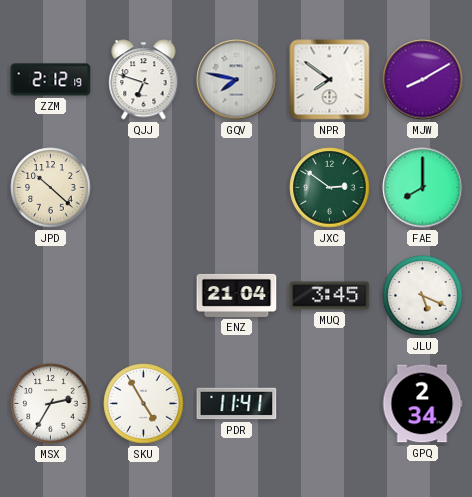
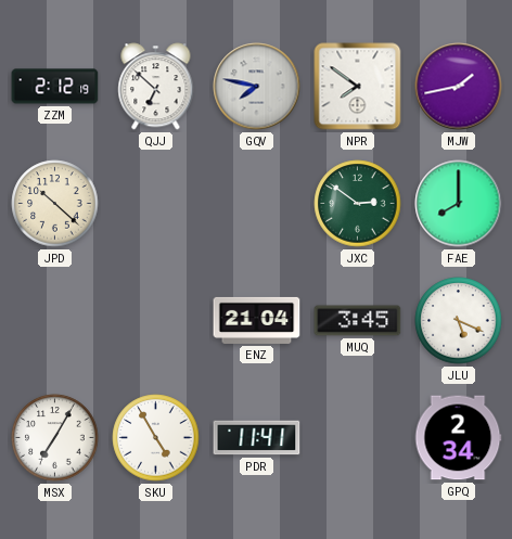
QJJ: 6:48 -> 6:52 (156, 87)
MJW: 8:10 -> 1:43 (459, 87)
MSX: 2:35 -> 7:05 (55, 438)
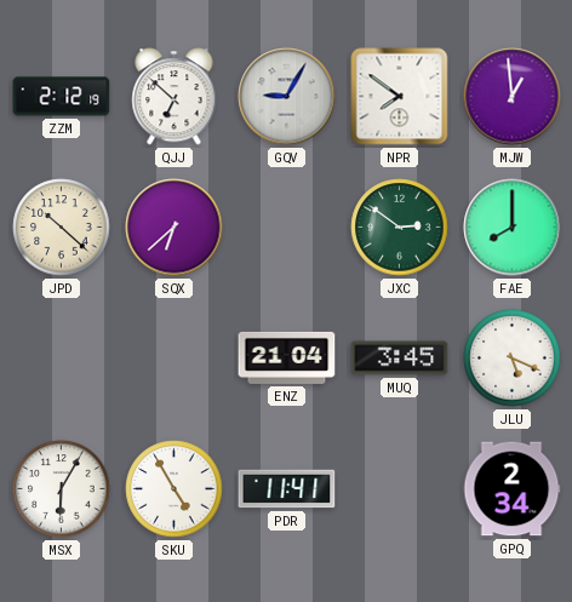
GQV: 7:47 -> 9:05 (287, 97)
MJW: 1:43 -> 12:59 (513, 97)
SQX: none -> 6:38 (175, 228)
MSX: 7:05 -> 6:05 (62, 489)
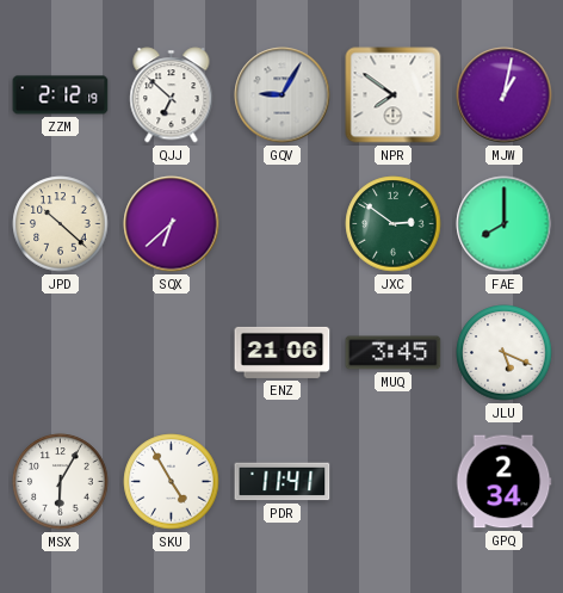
MJW: 12:59 -> 1:02 (505, 95)
ENZ: 21:04 -> 21:06 (283, 352)
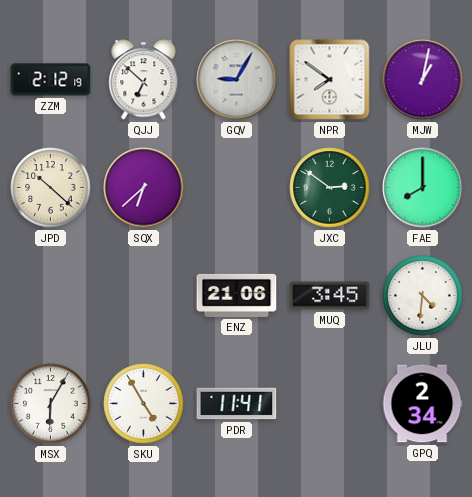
JLU: 5:19 -> 4:31 (423, 296)
